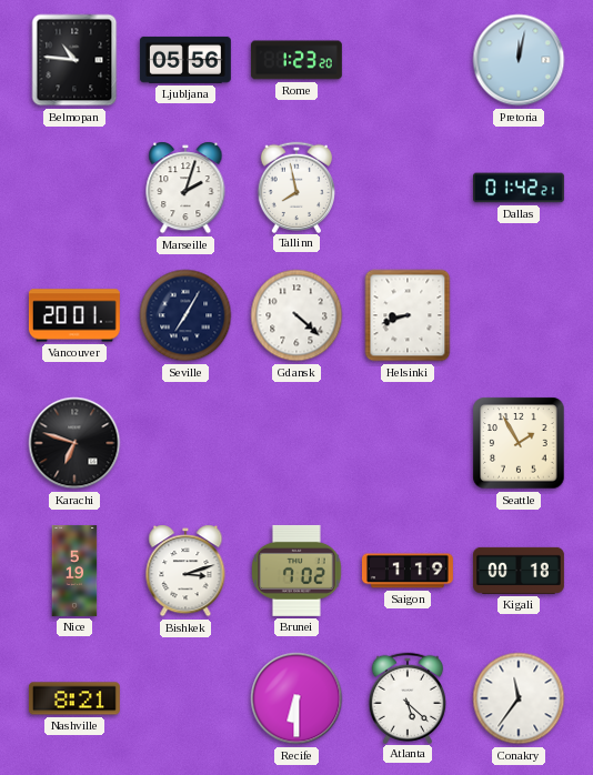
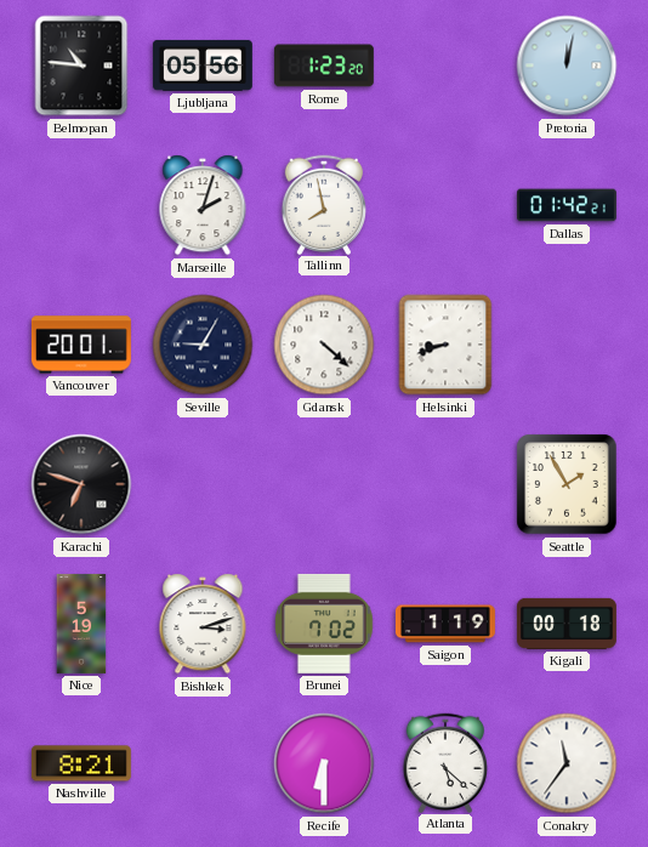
Seville: 7:05 -> 9:05 (203, 345)
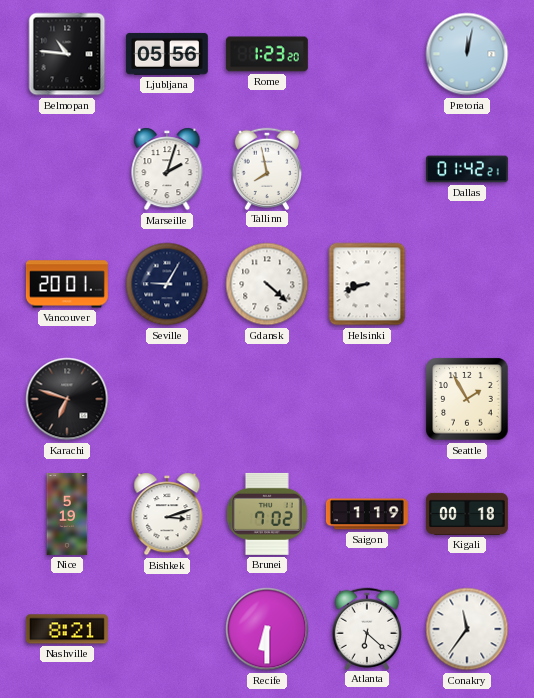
Atlanta: 5:22 -> 6:22 (366, 628)
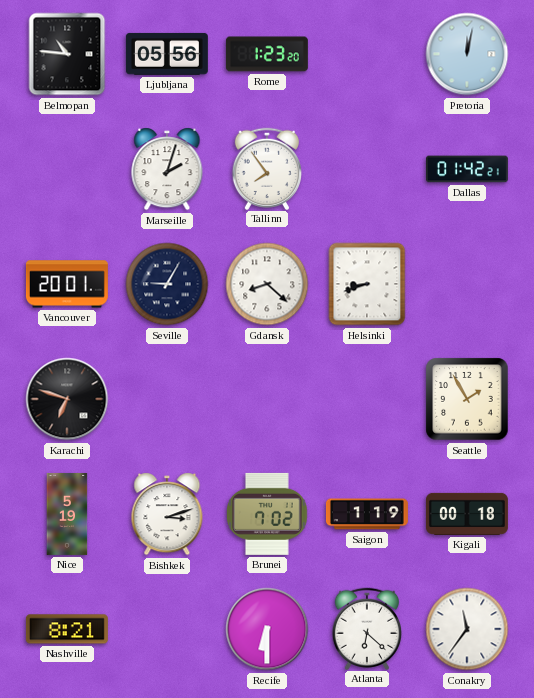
Tallinn: 7:58 -> 7:54 (266, 168)
Gdansk: 4:22 -> 8:22 (267, 284)
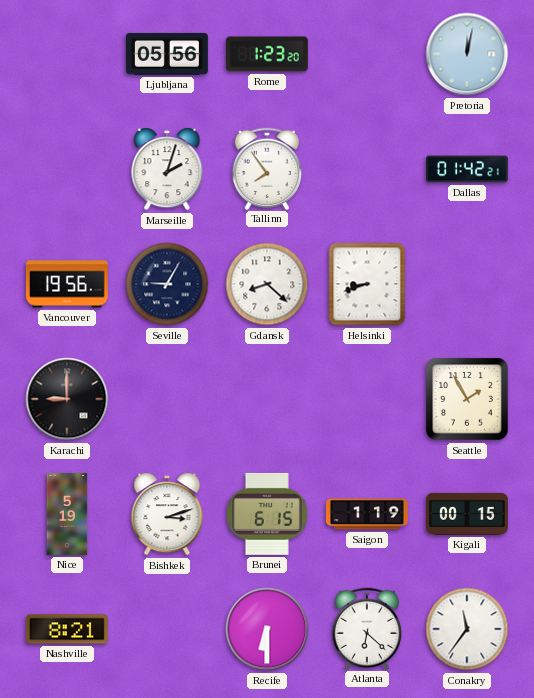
Belmopan: 10:46 -> none (67, 54)
Vancouver: 20:01 -> 19:56 (67, 284)
Karachi: 6:48 -> 9:00 (67, 399)
Brunei: 7:02 -> 6:15 (268, 514)
Kigali: 00:18 -> 00:15 (467, 514)
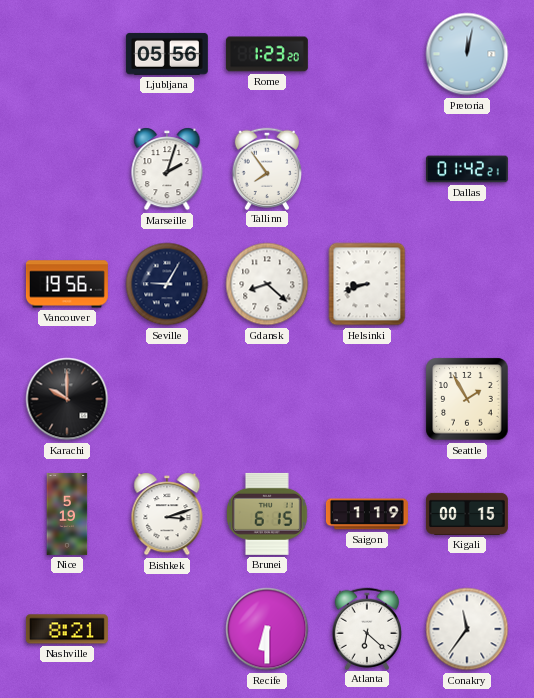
Karachi: 9:00 -> 10:00 (67, 399)
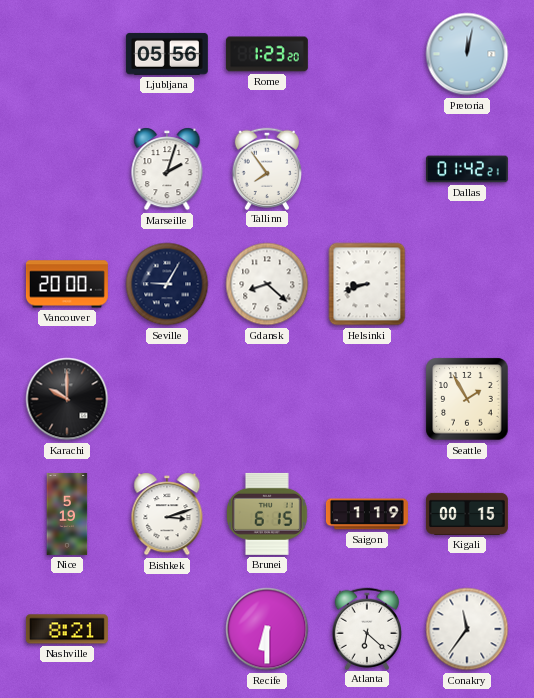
Vancouver: 19:56 -> 20:00 (67, 284)
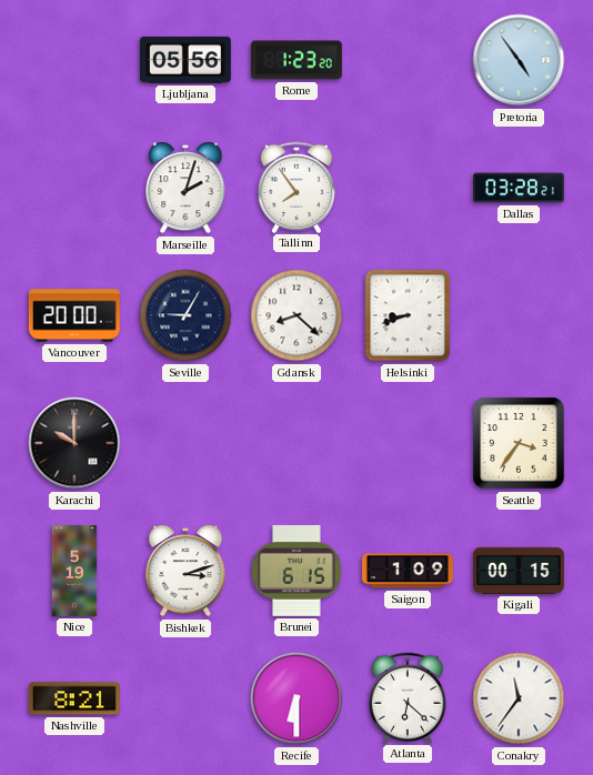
Pretoria: 12:02 -> 4:54 (519, 60)
Dallas: 01:42 -> 03:28 (519, 188)
Seattle: 1:55 -> 3:36 (519, 443)
Saigon: 1:19 -> 1:09 (408, 571)
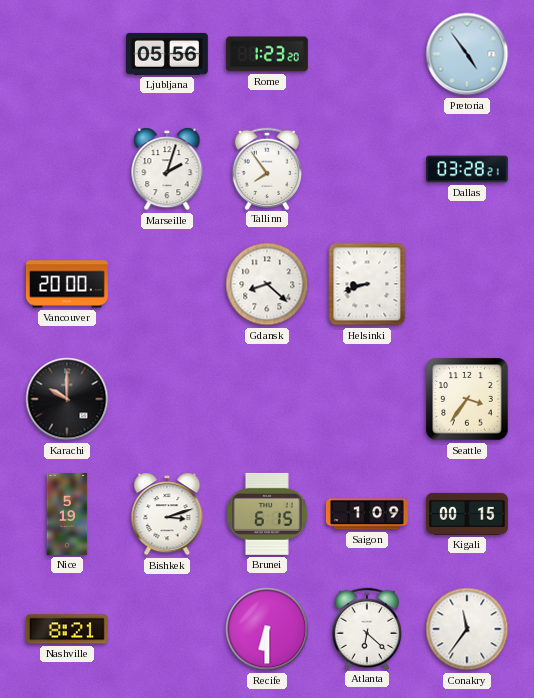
Seville: 9:05 -> none (185, 315)
